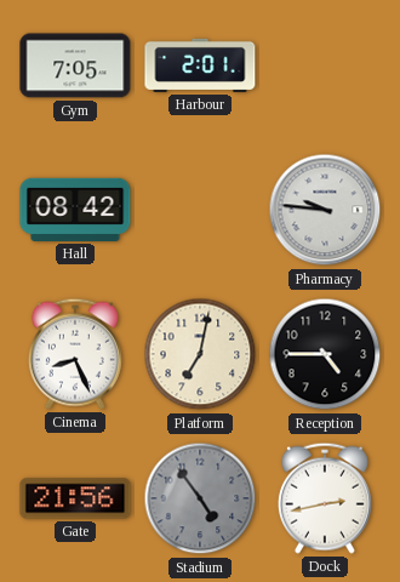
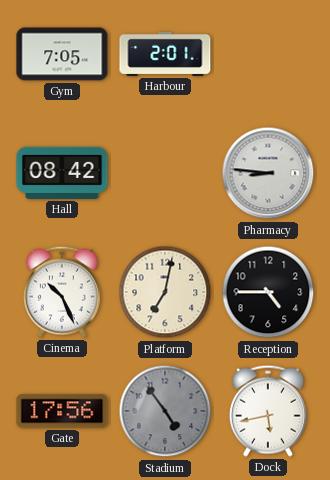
Pharmacy: 9:46 -> 8:46 (268, 173)
Cinema: 8:26 -> 10:26 (62, 292)
Gate: 21:56 -> 17:56 (62, 411)
Dock: 2:43 -> 5:43 (268, 411)
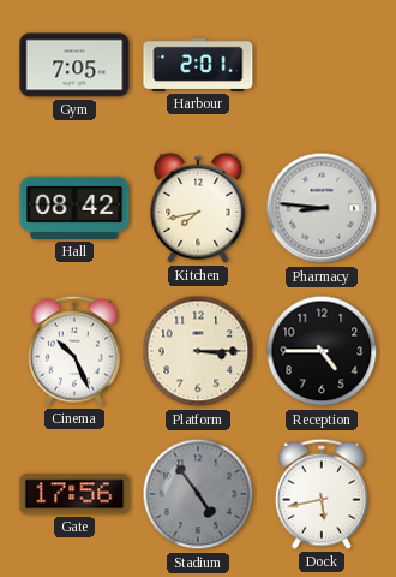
Kitchen: none -> 7:43 (198, 208)
Platform: 7:02 -> 3:15 (198, 351)
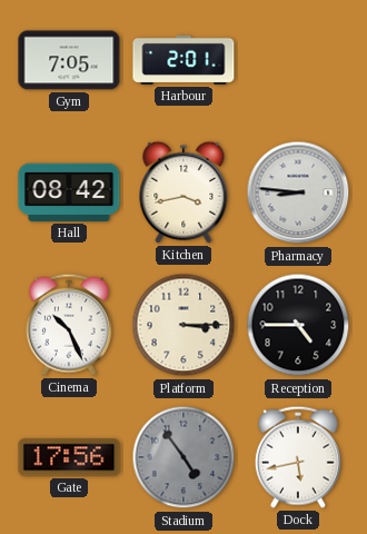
Kitchen: 7:43 -> 3:43 (183, 192)
